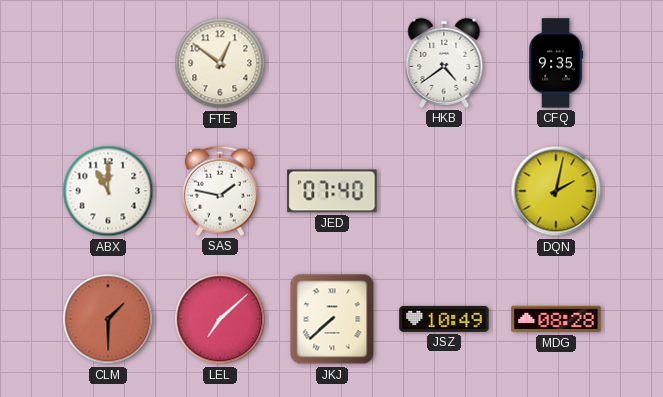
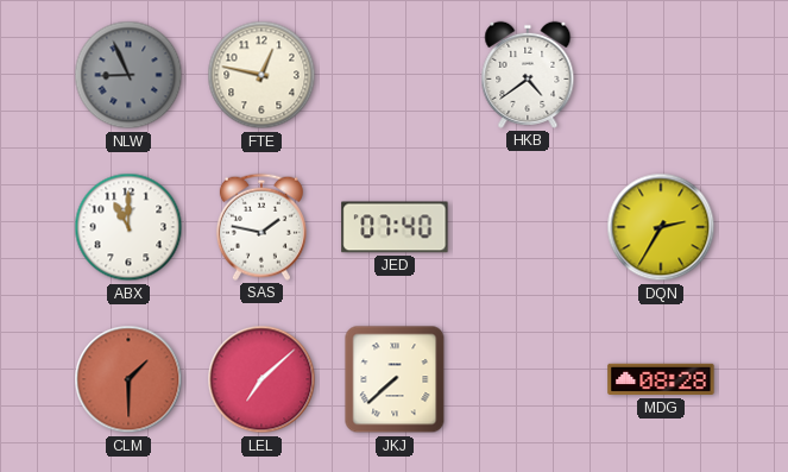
NLW: none -> 8:56 (128, 75)
FTE: 12:51 -> 12:47 (261, 75)
CFQ: 9:35 -> none (556, 63)
DQN: 2:02 -> 2:35 (661, 227)
JSZ: 10:49 -> none (444, 319)
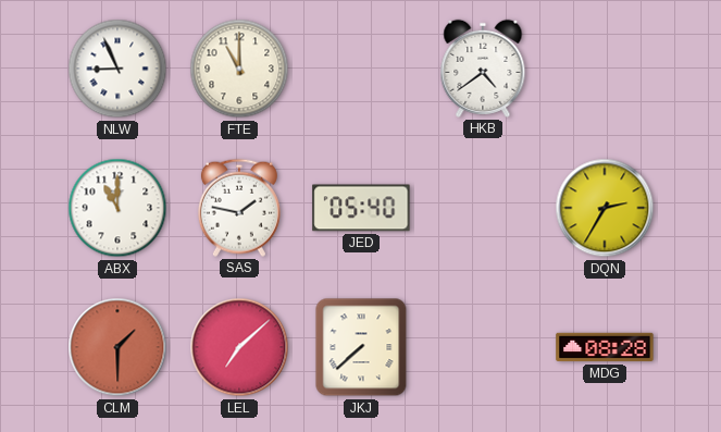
NLW dial: grey -> white (117, 69)
FTE: 12:47 -> 11:00 (239, 69)
JED: 07:40 -> 05:40 (361, 208)
